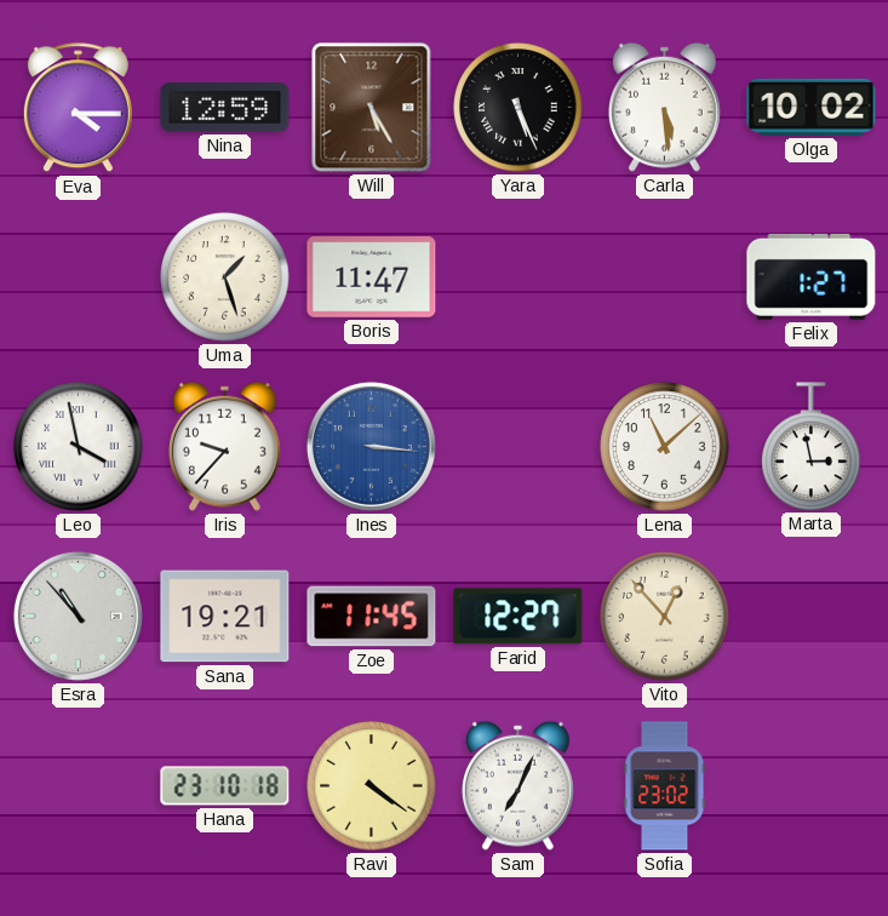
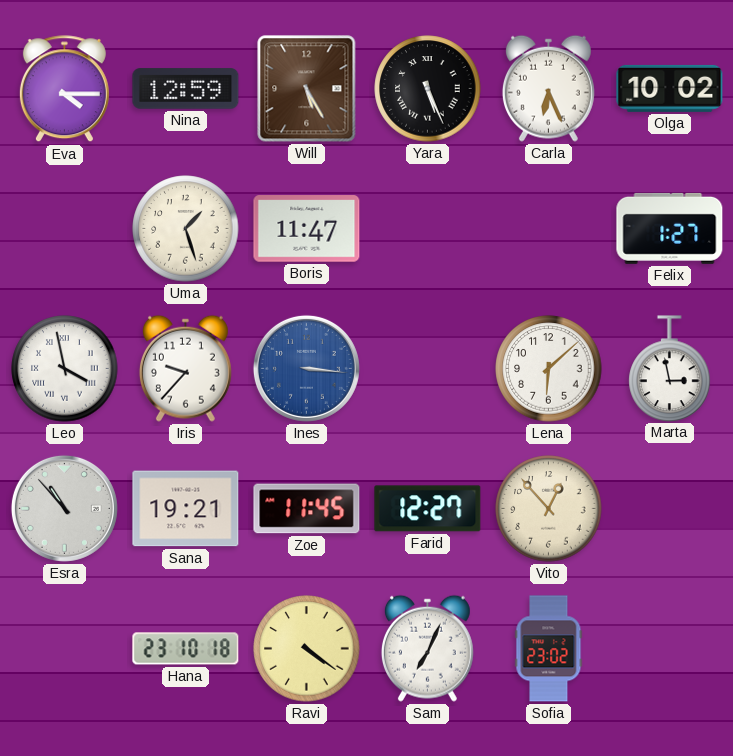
Carla: 5:29 -> 6:26 (548, 88)
Lena: 11:08 -> 6:08 (549, 369)
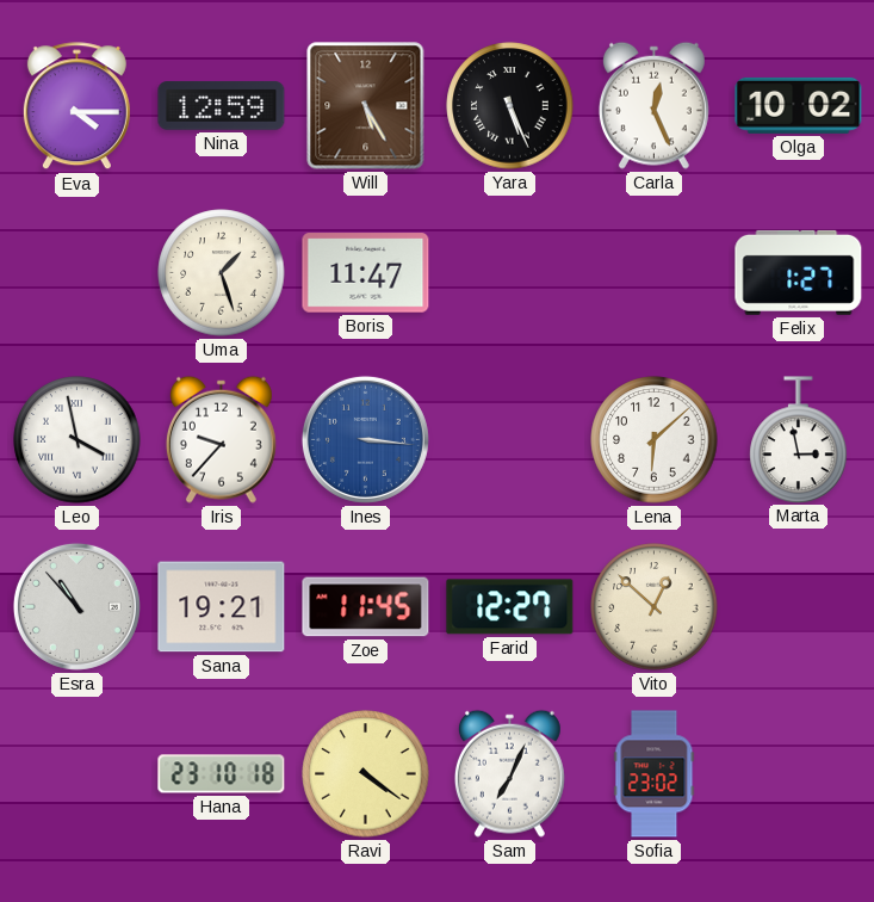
Carla: 6:26 -> 12:26 (653, 105)
Vito: 12:53 -> 12:52 (655, 607)
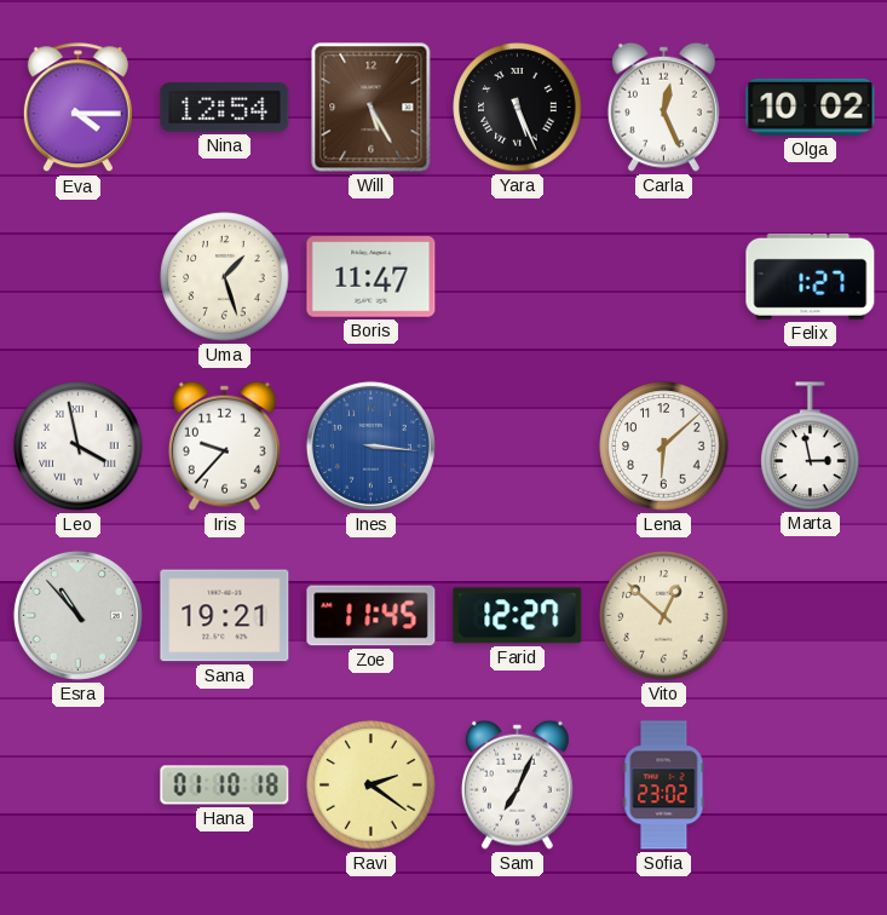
Nina: 12:59 -> 12:54 (225, 108)
Hana: 23:10 -> 01:10 (225, 785)
Ravi: 4:21 -> 2:21 (371, 785)
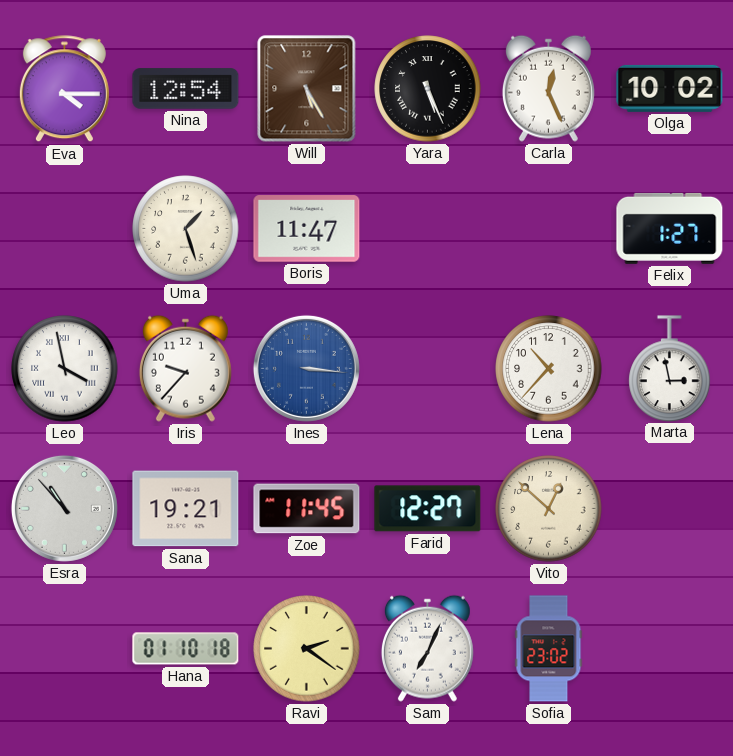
Lena: 6:08 -> 10:37 (549, 369)
